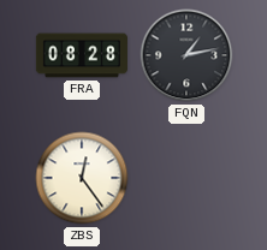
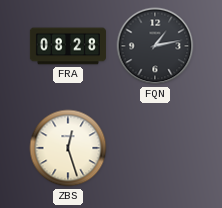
ZBS: 12:24 -> 12:27 (68, 148)
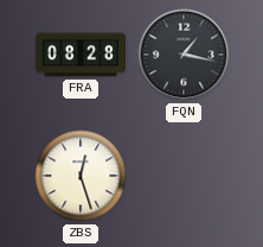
FQN: 1:13 -> 1:17 (184, 55)
